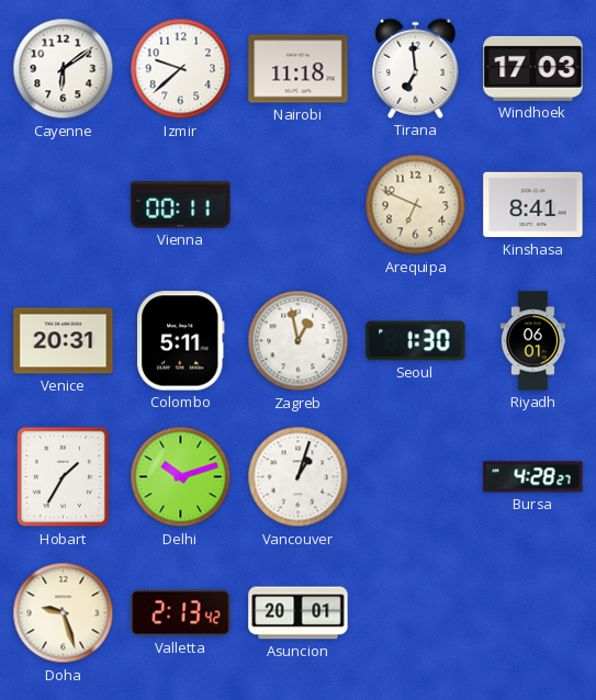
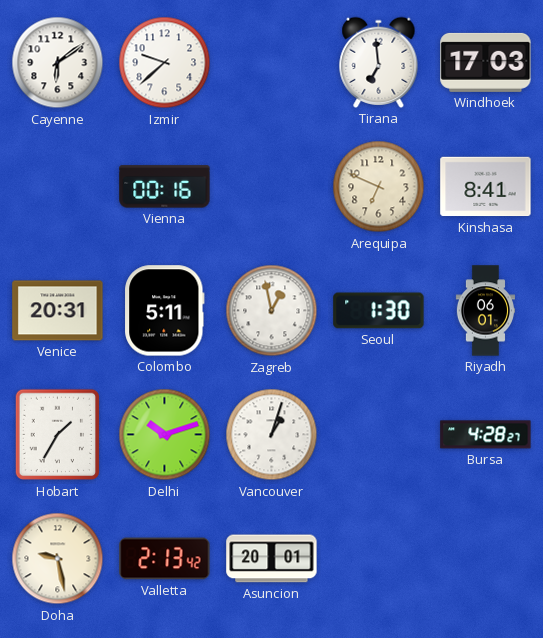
Nairobi: 11:18 -> none (299, 69)
Vienna: 00:11 -> 00:16 (165, 187)
Doha: 9:27 -> 9:28 (58, 559)
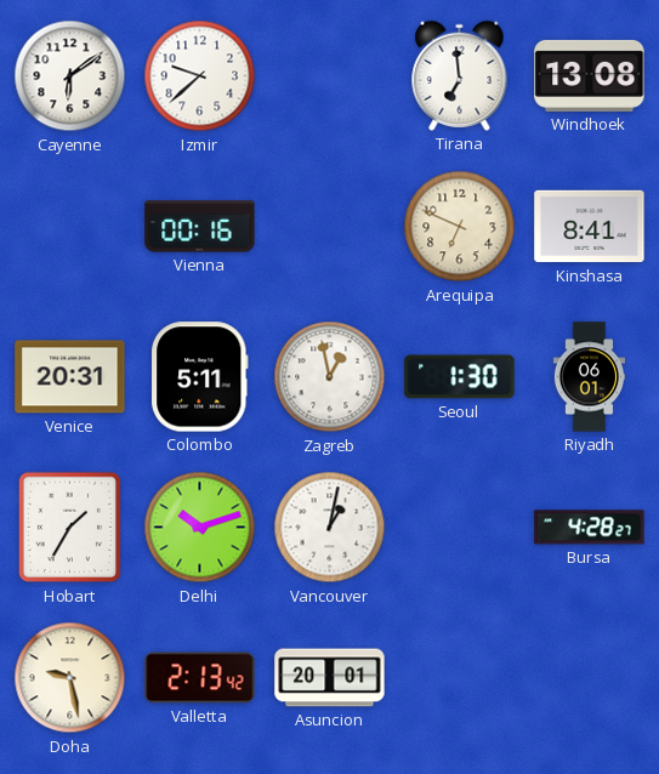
Windhoek: 17:03 -> 13:08 (590, 75)
Vancouver: 1:03 -> 1:02 (330, 528)
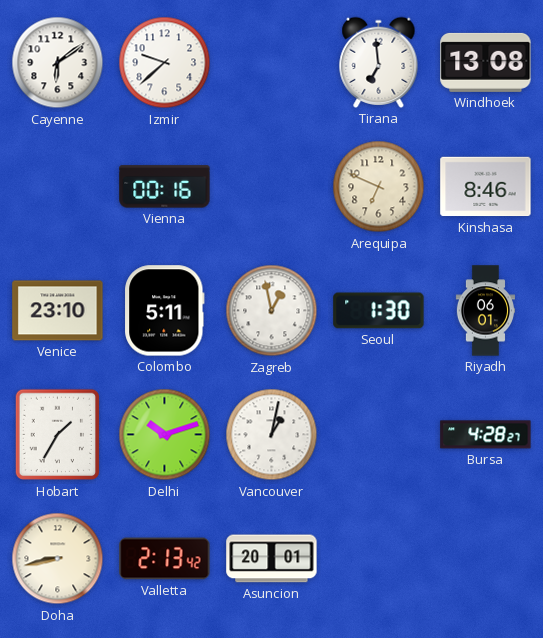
Kinshasa: 8:41 -> 8:46 (486, 187)
Venice: 20:31 -> 23:10 (58, 311)
Doha: 9:28 -> 8:43 (58, 559)
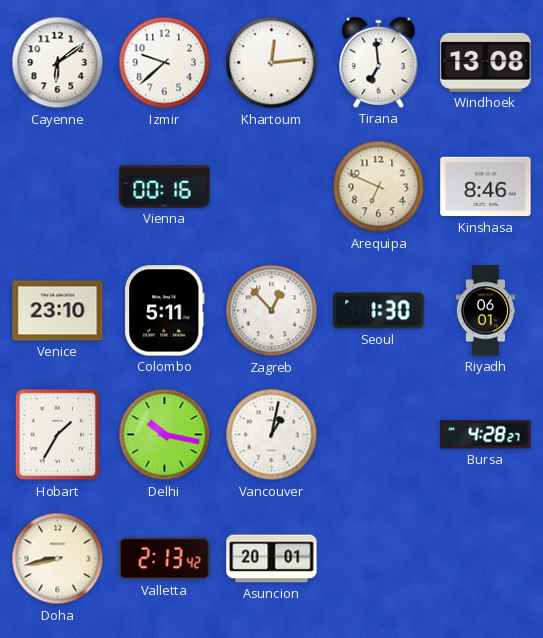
Khartoum: none -> 12:14 (272, 63)
Zagreb: 12:58 -> 12:53 (272, 311)
Delhi: 10:12 -> 10:17 (165, 435)
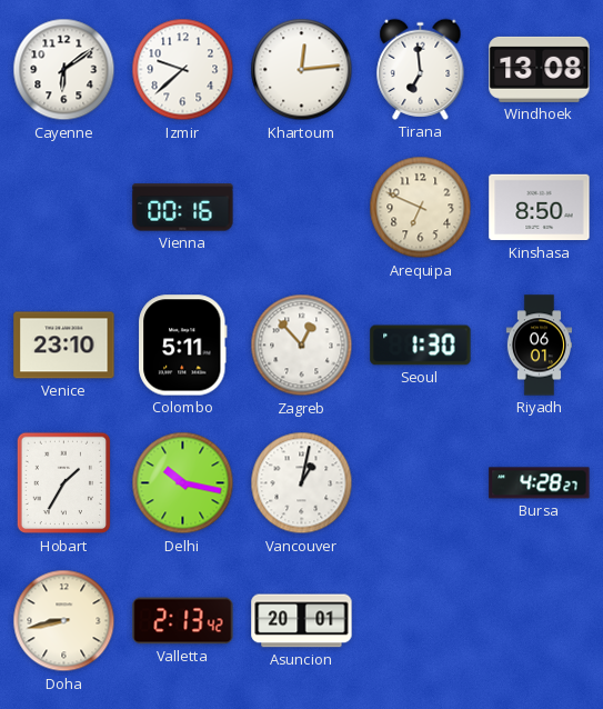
Kinshasa: 8:46 -> 8:50 (540, 208)
